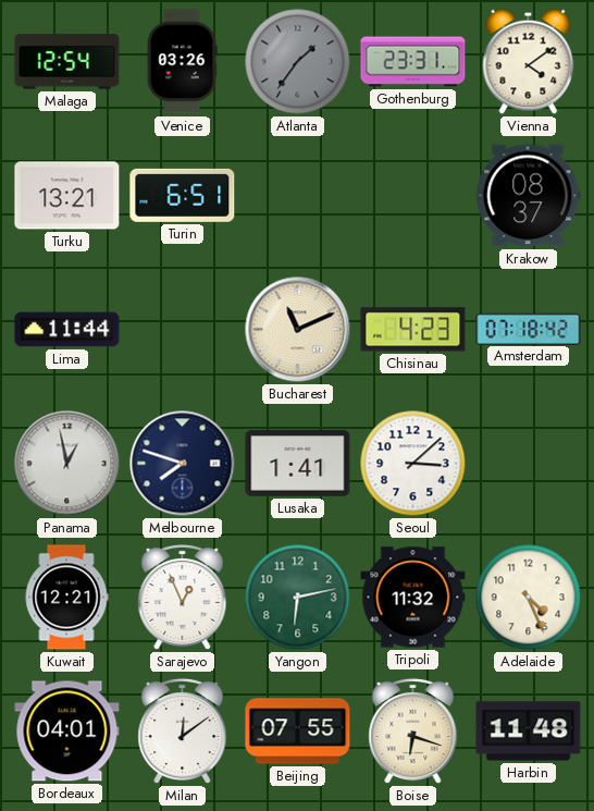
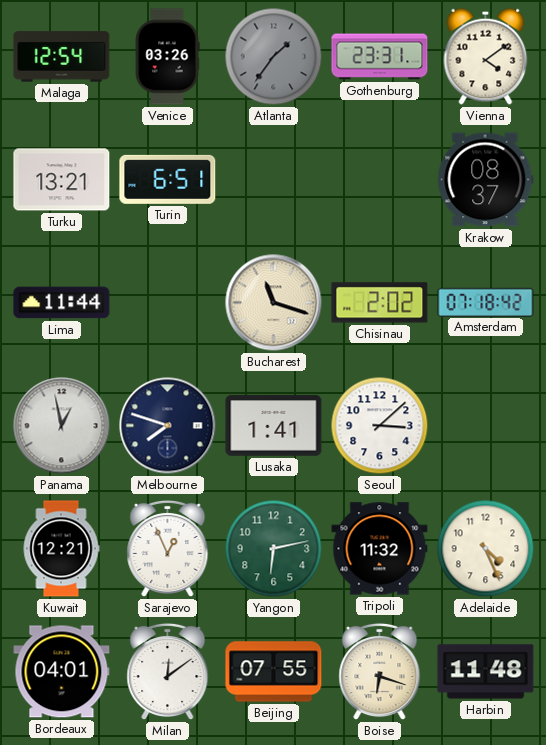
Bucharest: 11:11 -> 11:18 (274, 303)
Chisinau: 4:23 -> 2:02 (380, 303)
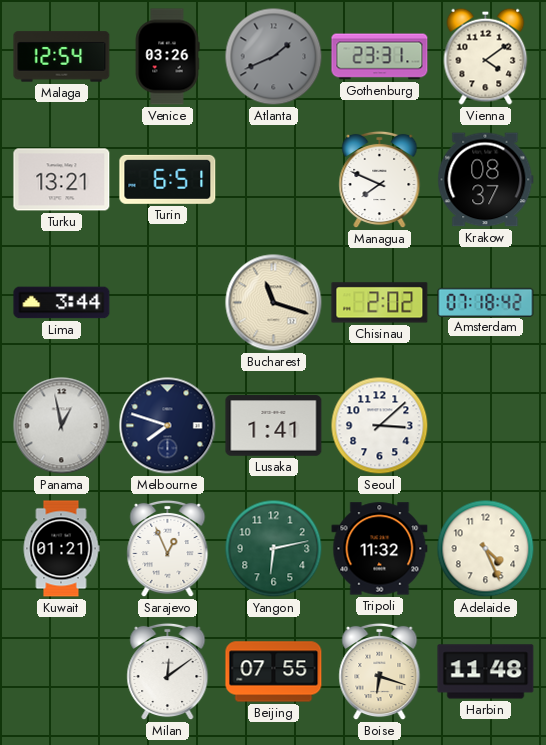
Atlanta: 1:36 -> 1:41 (274, 57)
Managua: none -> 7:49 (380, 180)
Lima: 11:44 -> 3:44 (62, 303)
Kuwait: 12:21 -> 01:21 (61, 549)
Bordeaux: 04:01 -> none (62, 672)
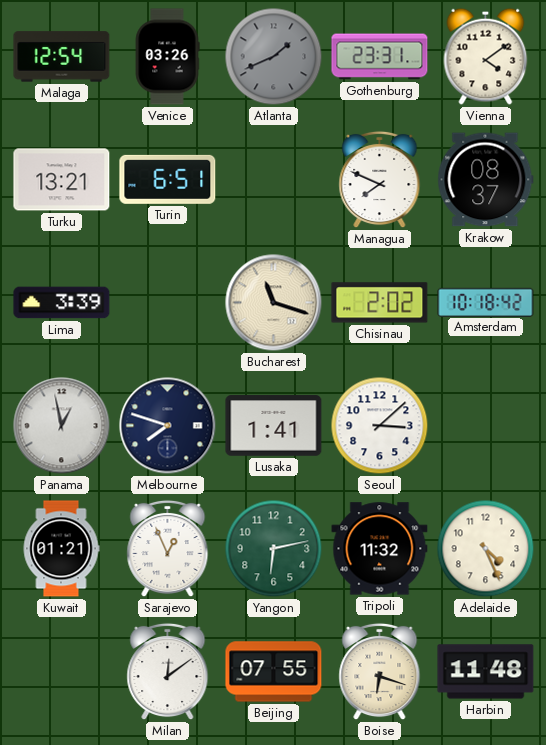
Lima: 3:44 -> 3:39 (62, 303)
Amsterdam: 07:18 -> 10:18 (486, 302)
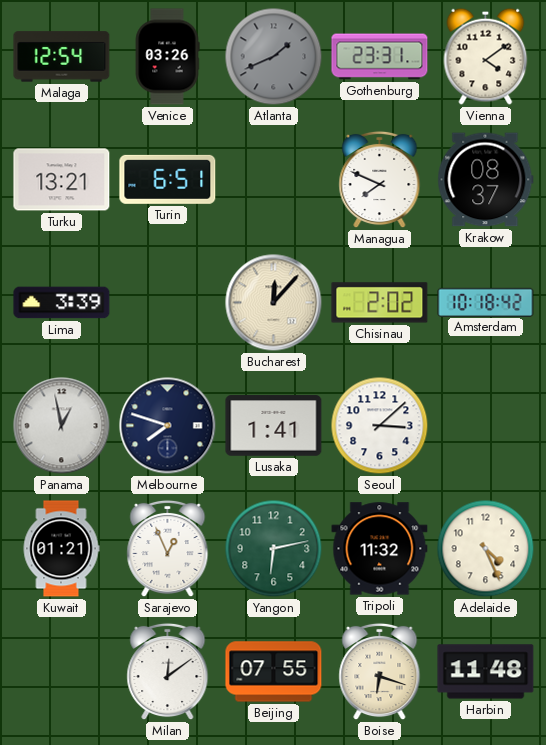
Bucharest: 11:18 -> 12:07 (274, 303)
